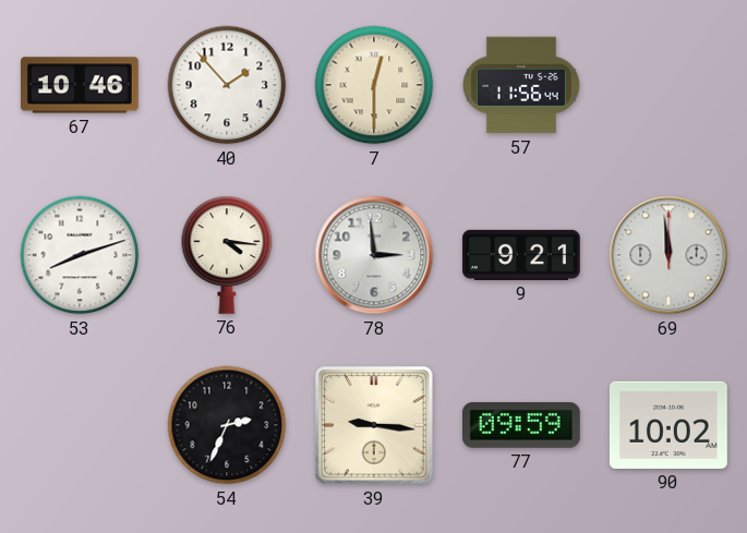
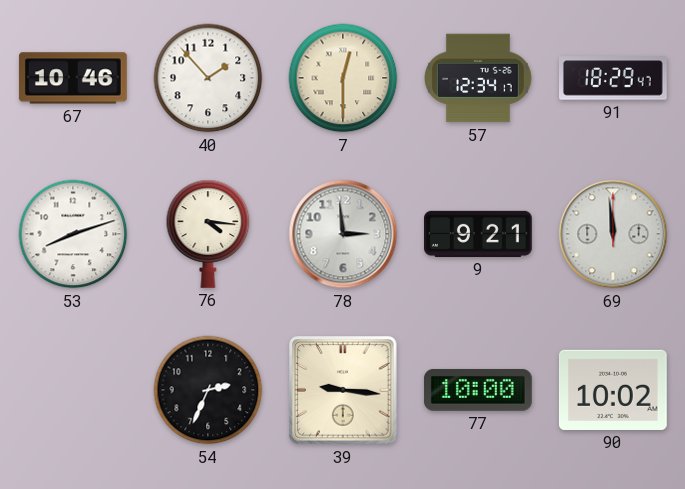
57: 11:56 -> 12:34 (479, 78)
91: none -> 18:29 (614, 78)
77: 09:59 -> 10:00 (478, 390)
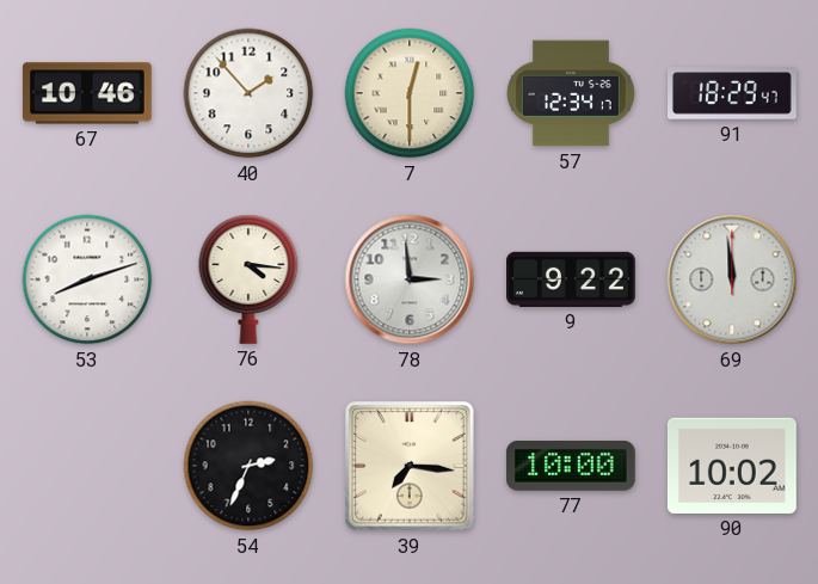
9: 9:21 -> 9:22 (572, 279)
39: 9:16 -> 7:16 (410, 466)
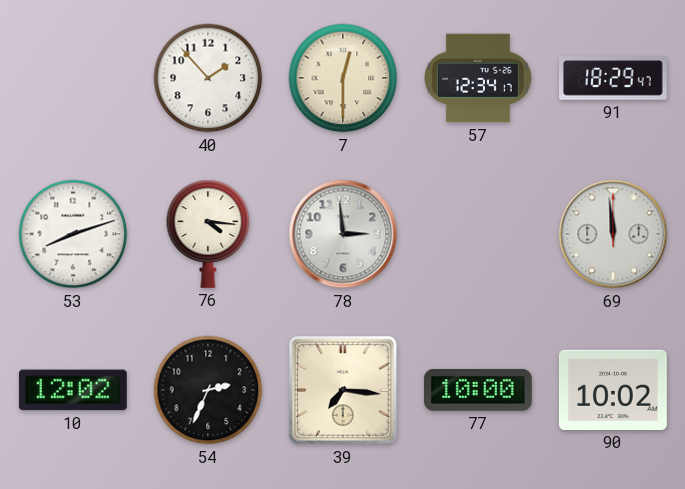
67: 10:46 -> none (87, 93)
9: 9:22 -> none (572, 279)
10: none -> 12:02 (73, 390)
